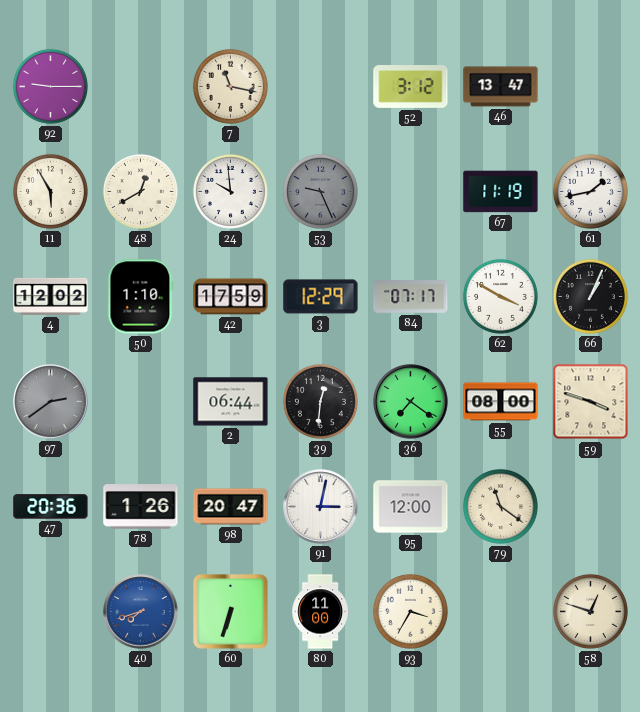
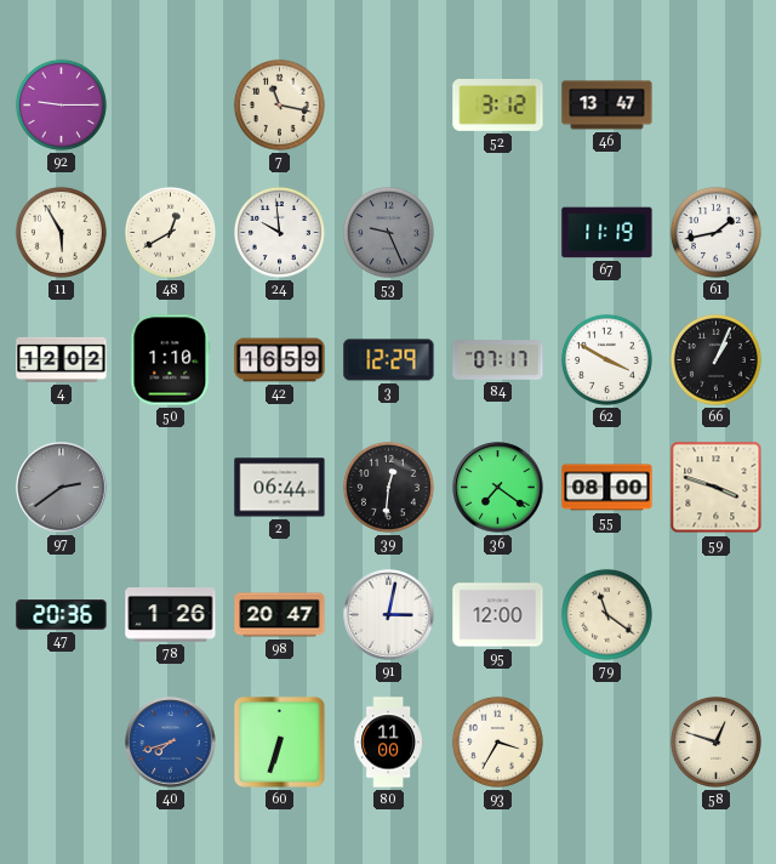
42: 17:59 -> 16:59 (280, 360)
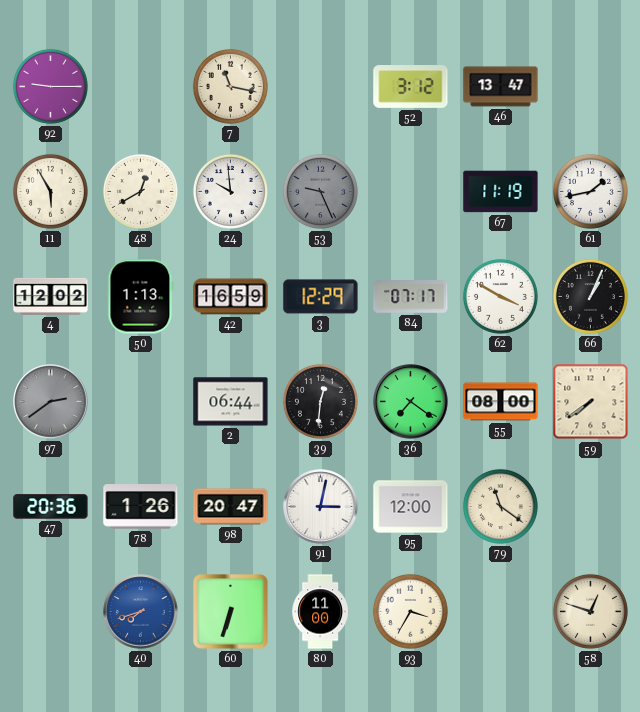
50: 1:10 -> 1:13 (141, 297)
59: 3:48 -> 7:39 (591, 402)
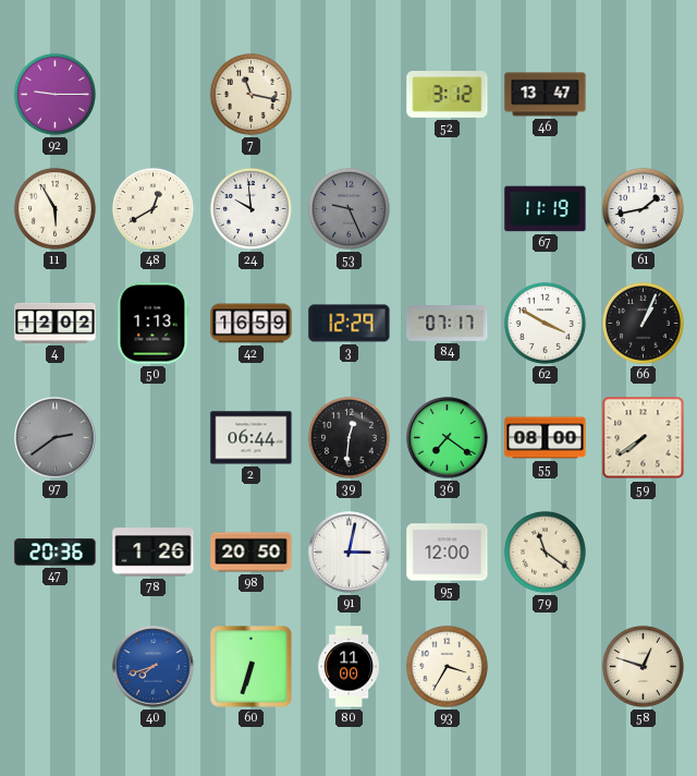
98: 20:47 -> 20:50 (252, 553)
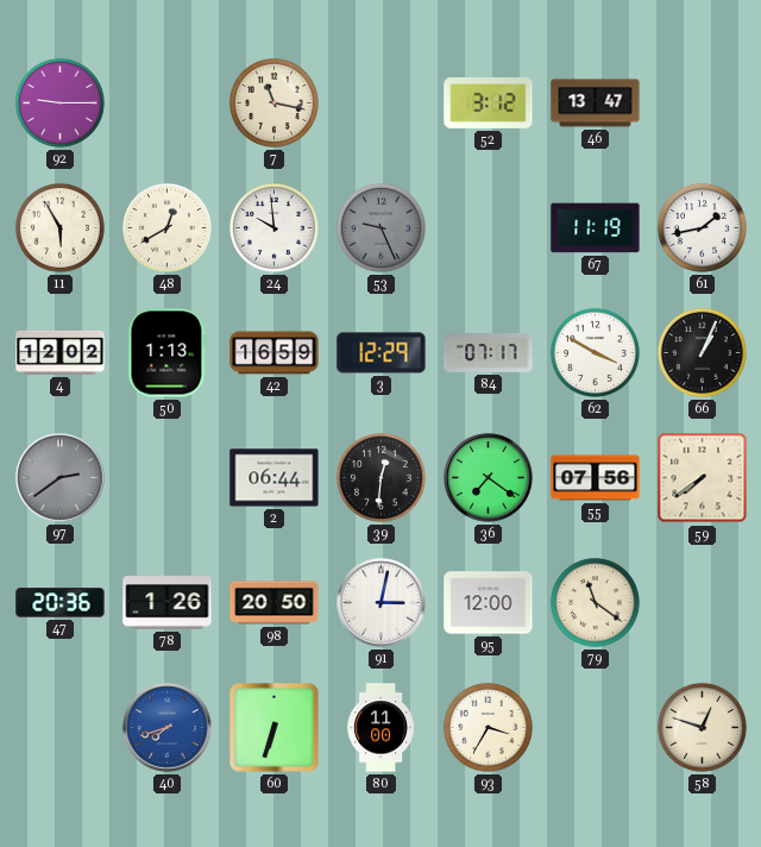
55: 08:00 -> 07:56 (596, 478)
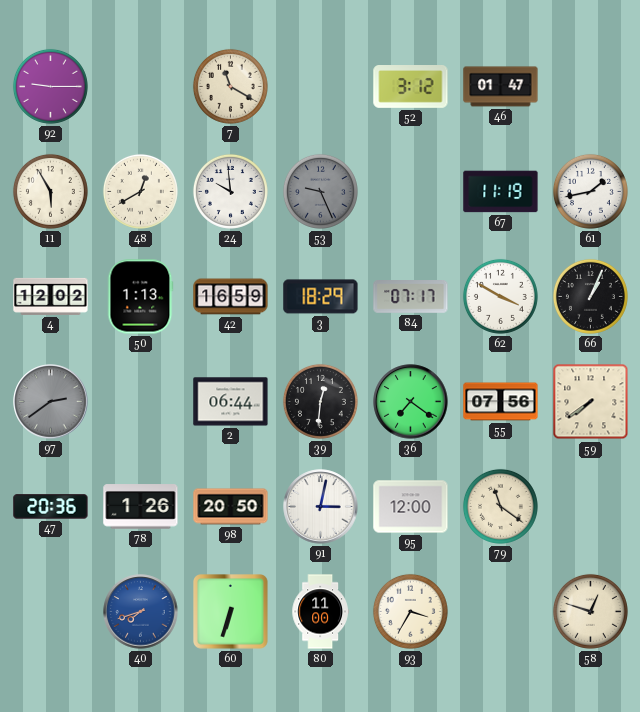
7: 11:17 -> 11:20 (230, 86)
46: 13:47 -> 01:47 (501, 87)
3: 12:29 -> 18:29 (321, 297)
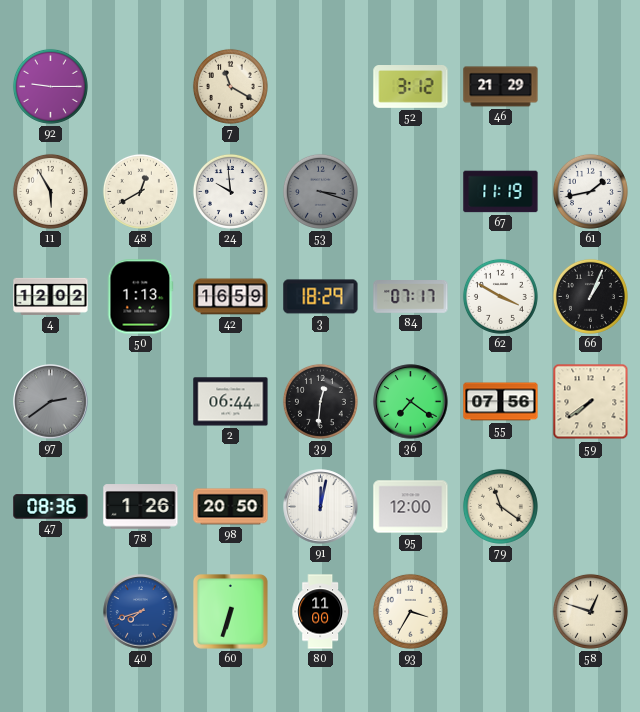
46: 01:47 -> 21:29 (501, 87)
53: 9:26 -> 3:18 (320, 191)
47: 20:36 -> 08:36 (51, 507)
91: 3:02 -> 12:02 (321, 507)
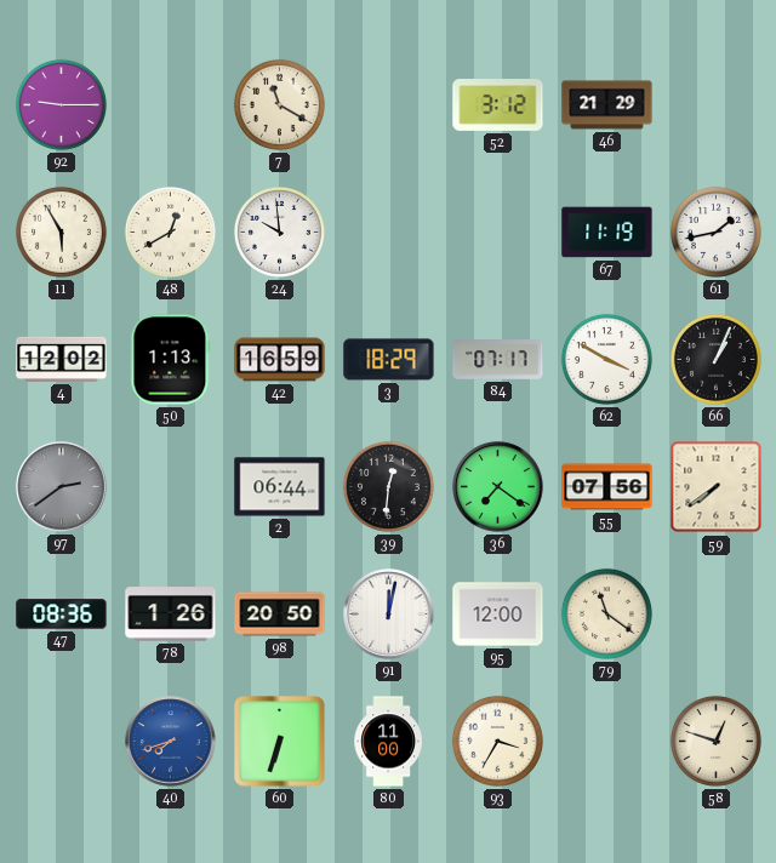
53: 3:18 -> none (320, 191)
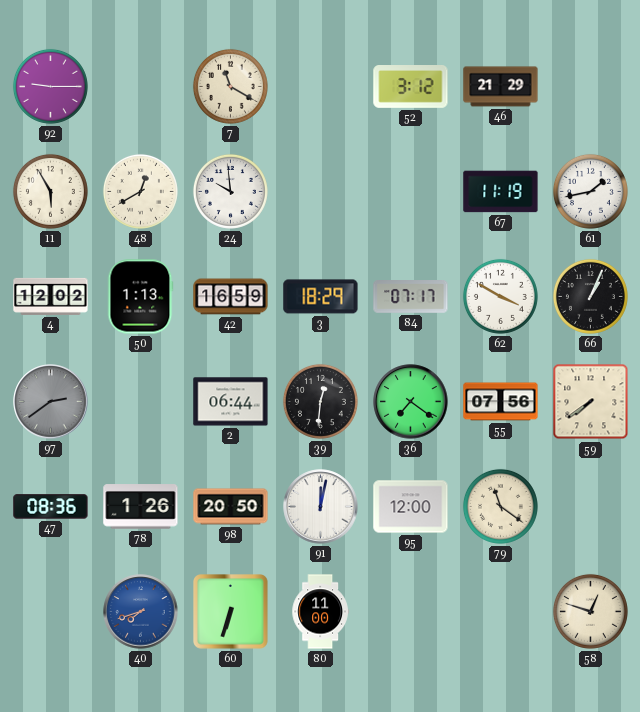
93: 3:35 -> none (497, 741)
